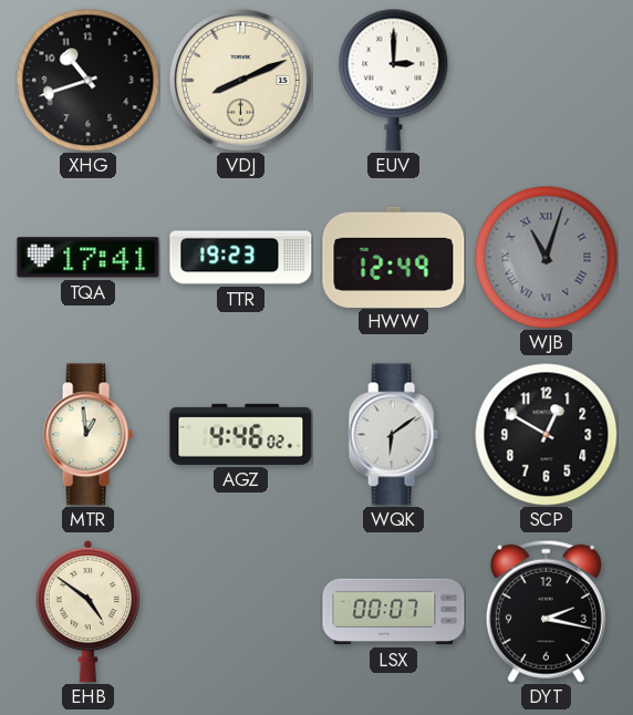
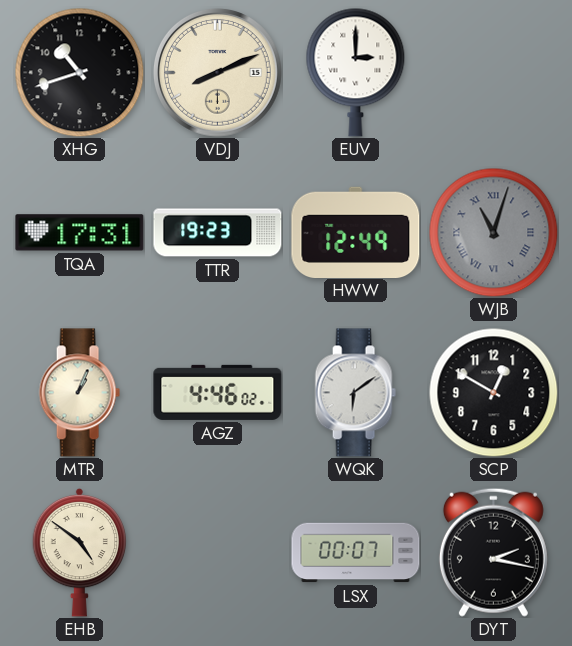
TQA: 17:41 -> 17:31 (80, 233)
MTR: 12:59 -> 1:04 (79, 393)
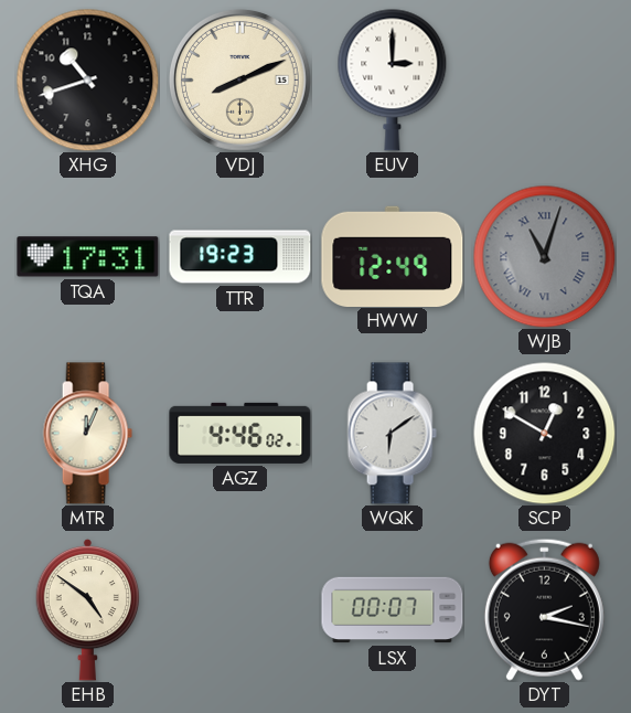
MTR: 1:04 -> 12:04 (87, 434)
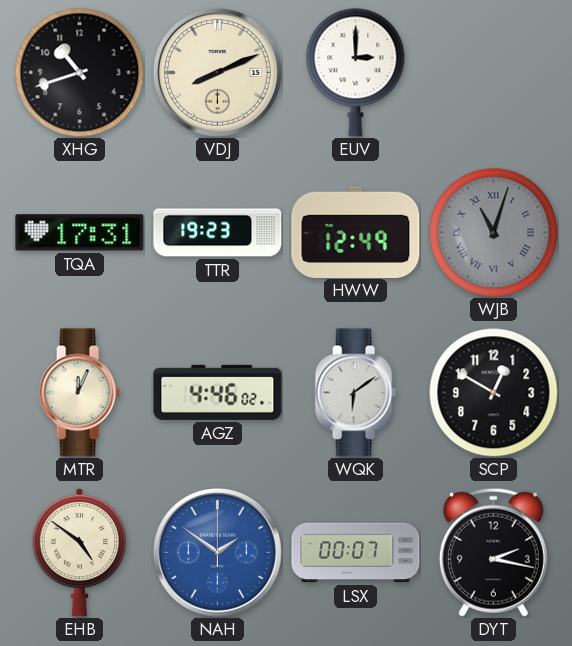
NAH: none -> 1:51 (217, 552)
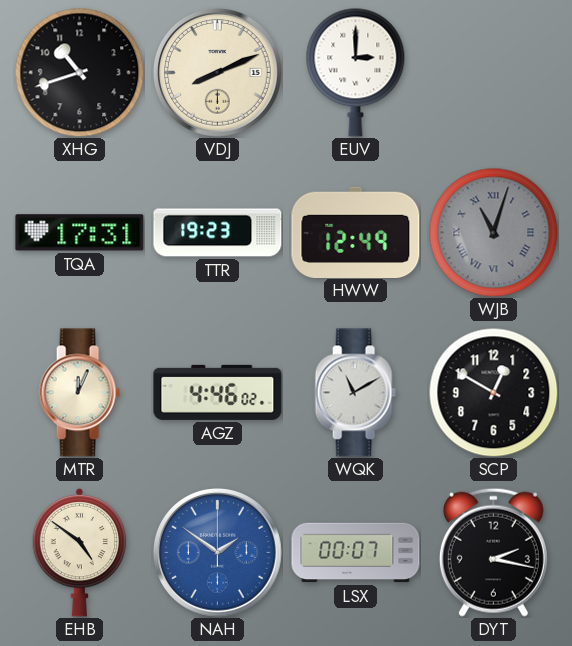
WQK: 6:09 -> 11:10 (355, 393)
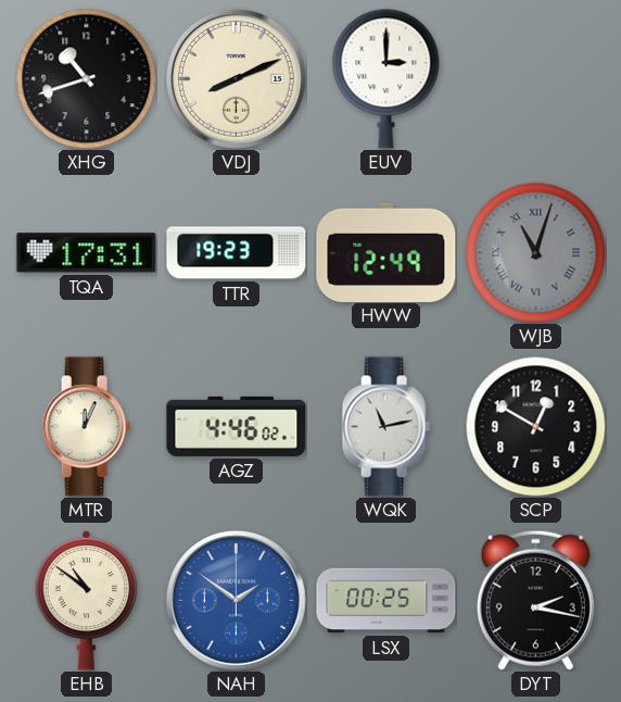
WQK: 11:10 -> 11:13 (385, 427)
EHB: 4:51 -> 10:51 (87, 600)
LSX: 00:07 -> 00:25 (386, 601)
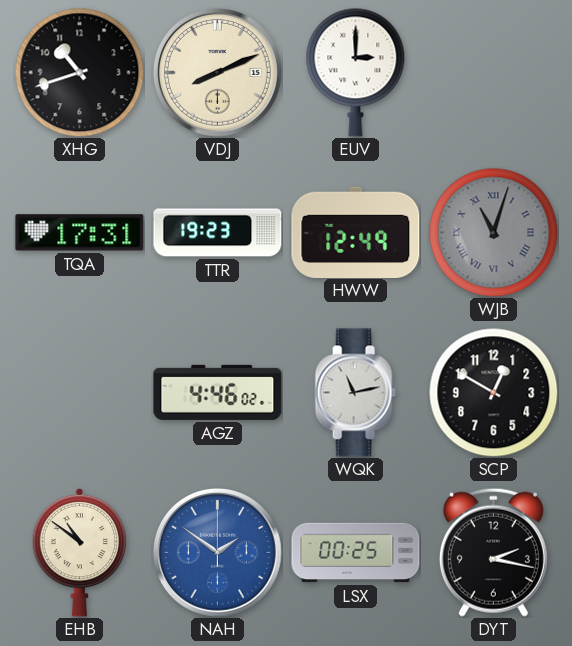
MTR: 12:04 -> none (86, 427)
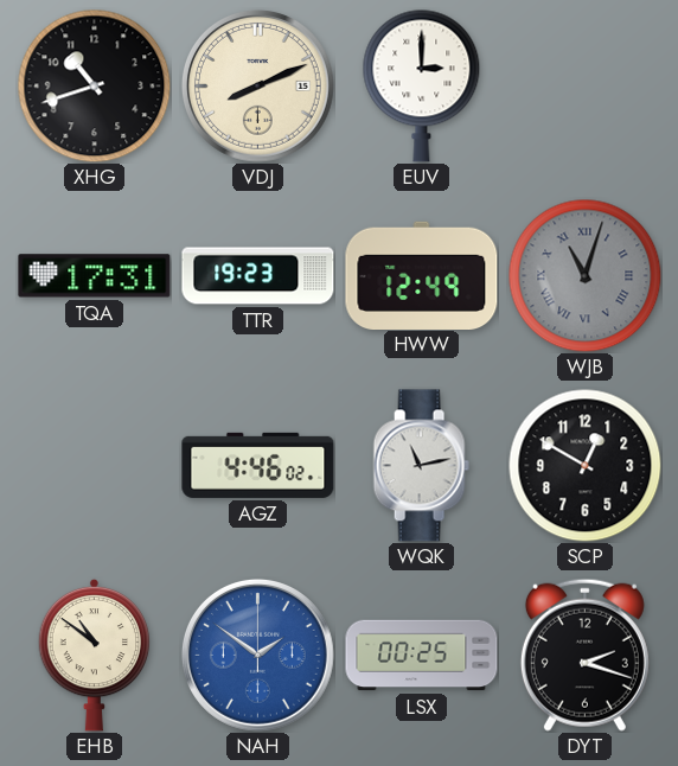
DYT: 2:17 -> 2:18 (584, 655)
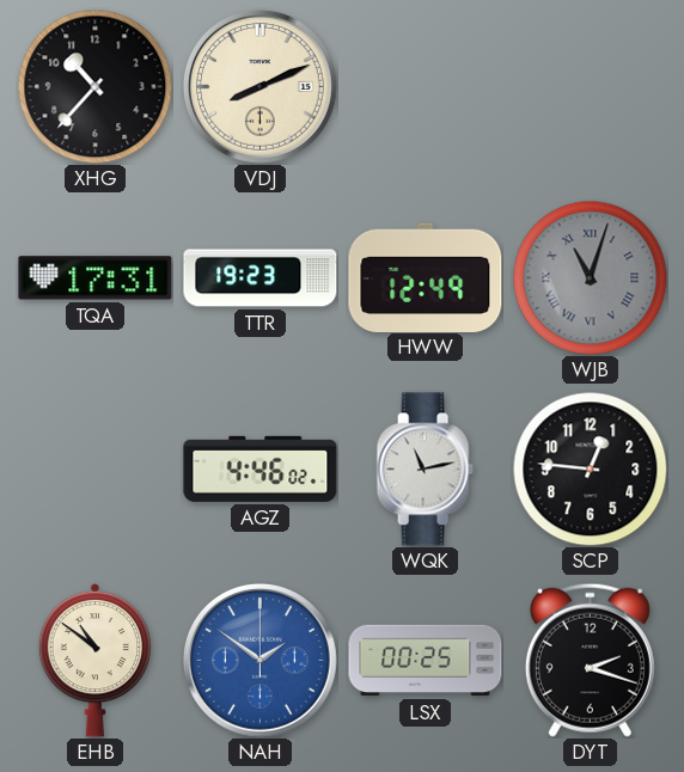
XHG: 10:42 -> 10:37 (94, 86)
EUV: 3:00 -> none (422, 85)
SCP: 12:50 -> 12:46 (590, 468)
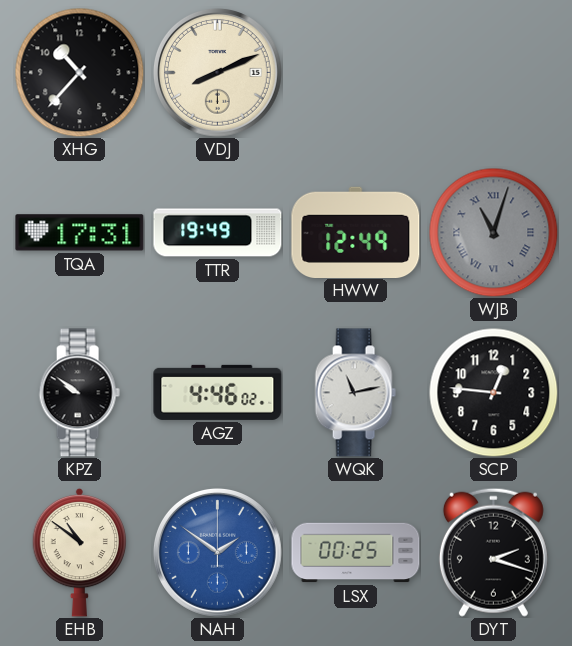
TTR: 19:23 -> 19:49 (218, 233)
KPZ: none -> 9:51 (79, 393)
